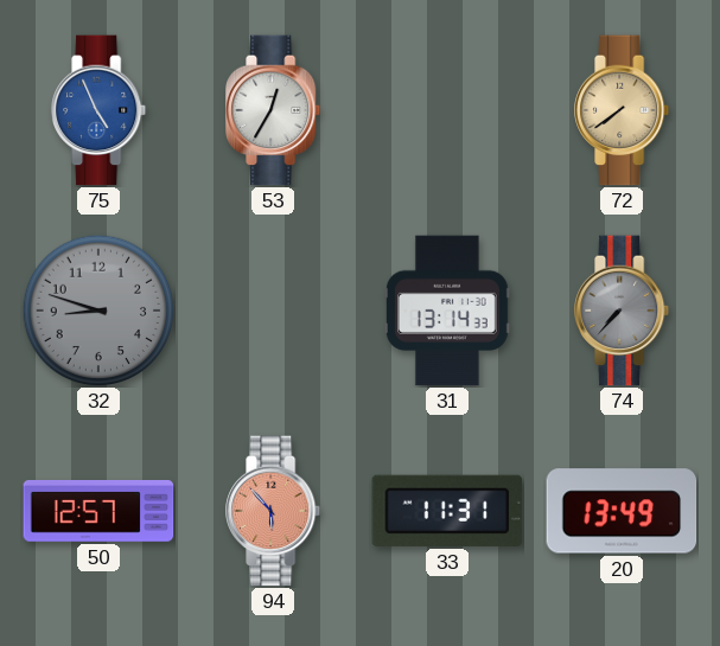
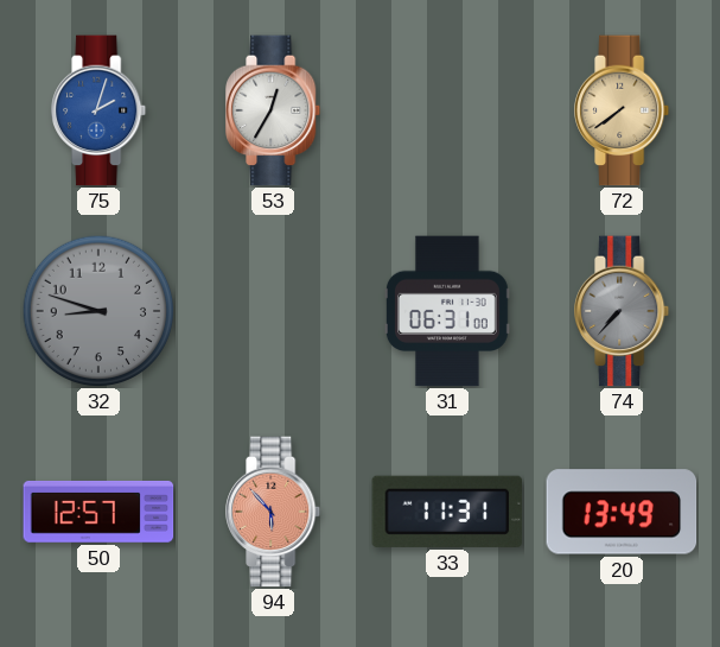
75: 4:56 -> 2:03 (100, 110)
31: 13:14 -> 06:31 (447, 311)
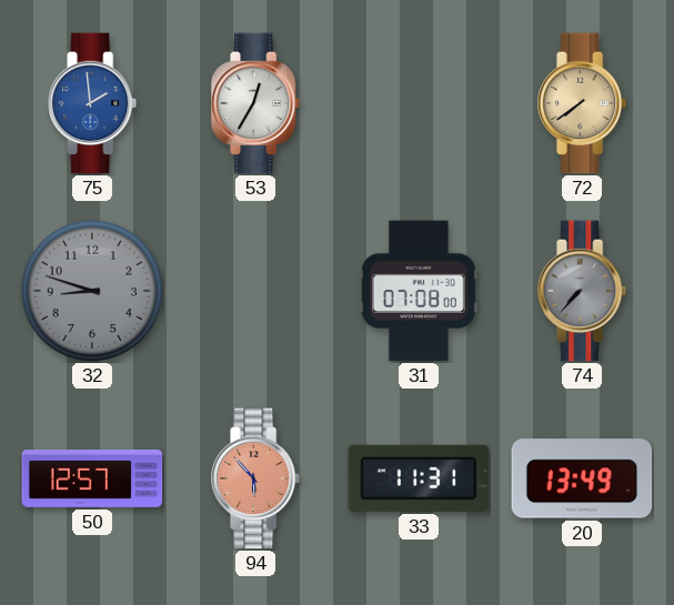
75: 2:03 -> 1:59 (93, 103)
31: 06:31 -> 07:08 (419, 291)
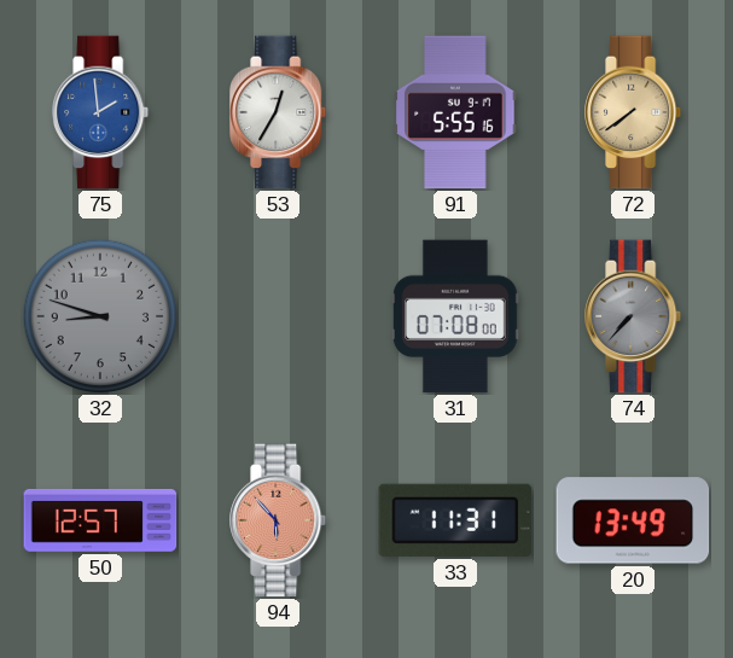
91: none -> 5:55 (455, 112)
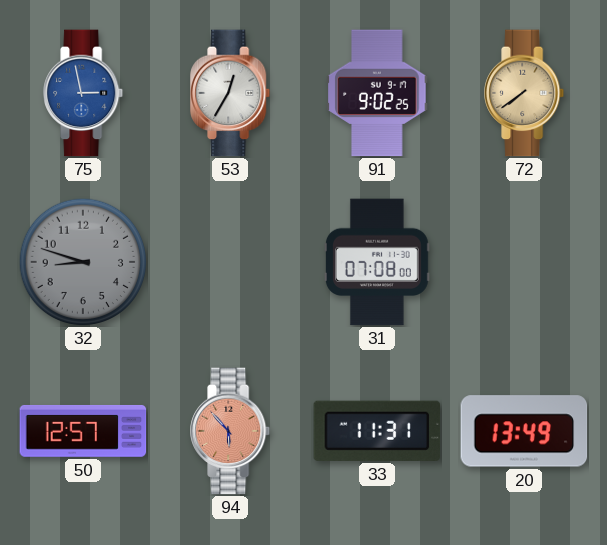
75: 1:59 -> 2:58 (84, 93)
91: 5:55 -> 9:02 (377, 93)
74: 7:37 -> none (634, 316)
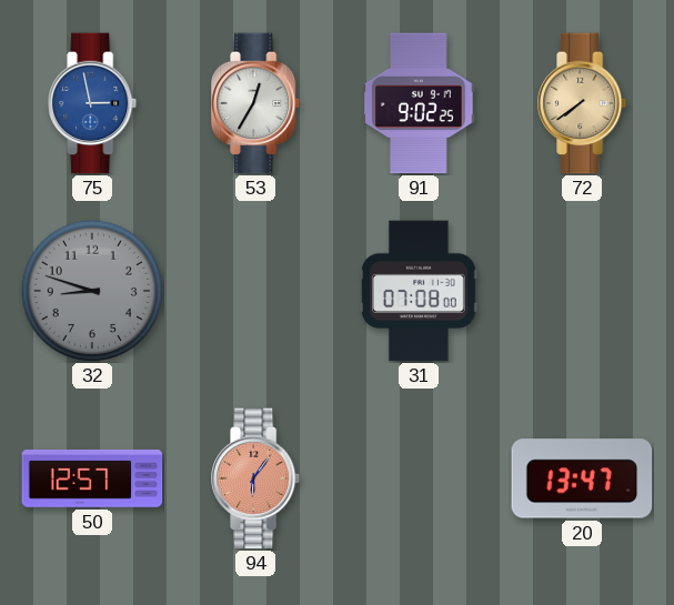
94: 5:53 -> 6:06 (256, 478)
33: 11:31 -> none (377, 431)
20: 13:49 -> 13:47 (582, 478)
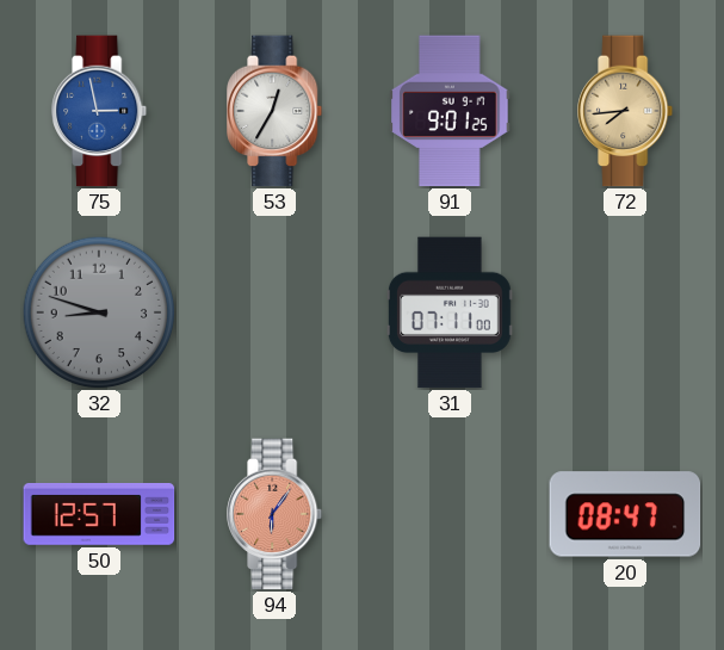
91: 9:02 -> 9:01 (450, 111)
72: 7:39 -> 7:44 (626, 111)
31: 07:08 -> 07:11 (450, 312)
20: 13:47 -> 08:47 (625, 514)
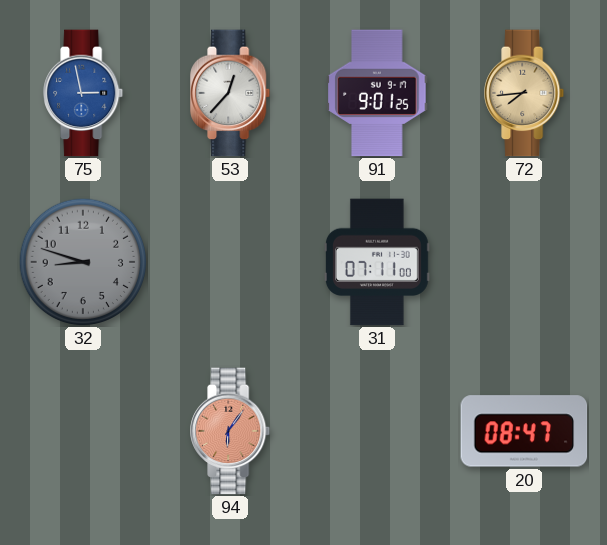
53: 12:35 -> 12:37 (231, 93)
50: 12:57 -> none (99, 514)
